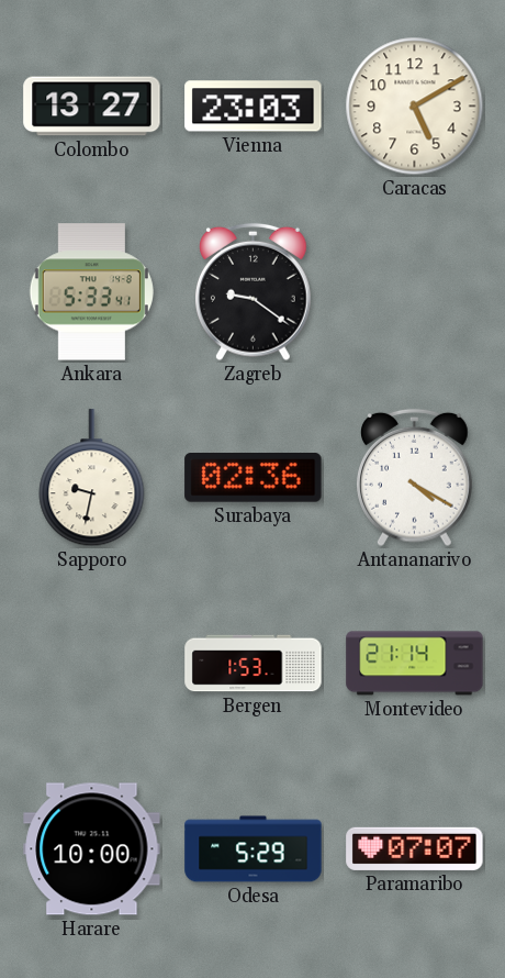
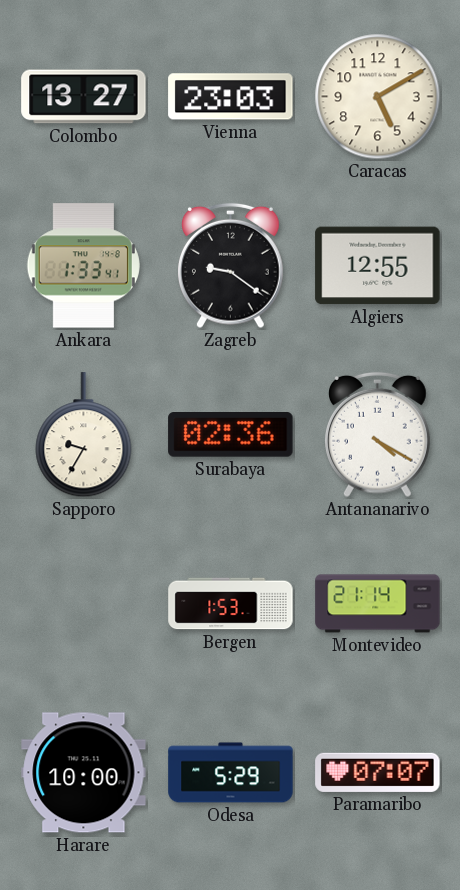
Ankara: 5:33 -> 1:33 (83, 266)
Algiers: none -> 12:55 (378, 266)
Sapporo: 9:32 -> 9:35 (84, 435)
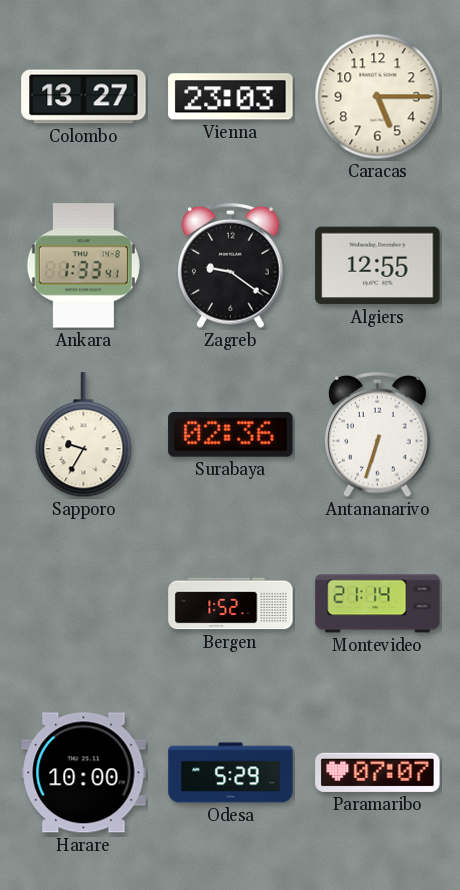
Caracas: 5:10 -> 5:15 (378, 97)
Antananarivo: 4:20 -> 6:33 (378, 435)
Bergen: 1:53 -> 1:52 (231, 604)
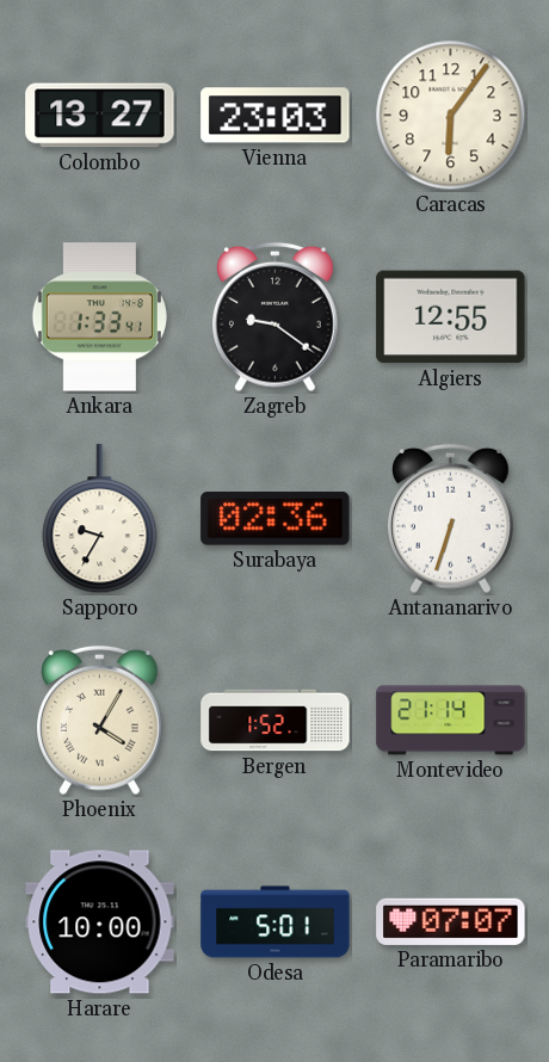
Caracas: 5:15 -> 6:06 (451, 116)
Phoenix: none -> 4:05 (100, 721)
Odesa: 5:29 -> 5:01 (276, 922)
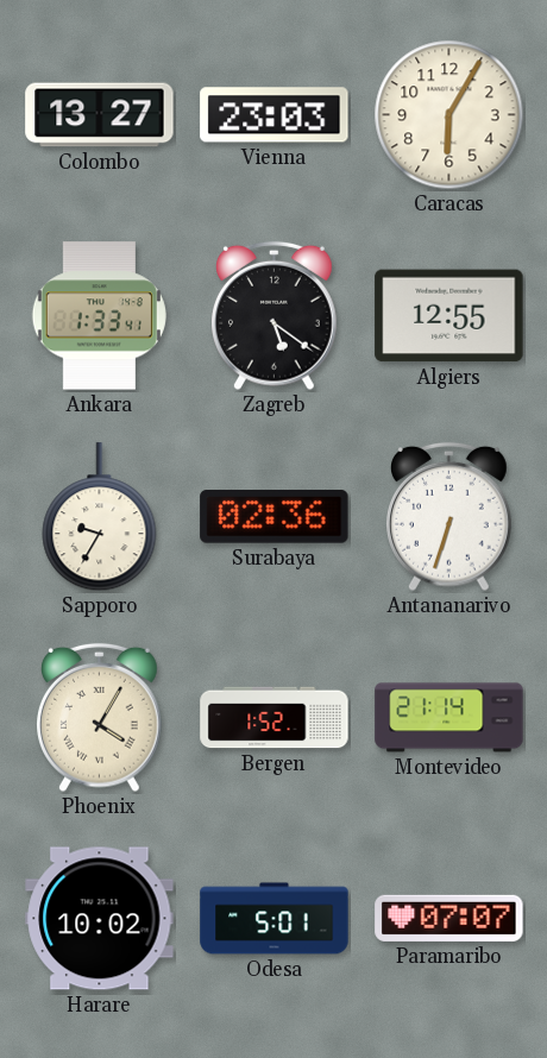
Caracas: 6:06 -> 6:05 (449, 115)
Zagreb: 9:21 -> 5:21 (275, 316)
Harare: 10:00 -> 10:02 (100, 919)
